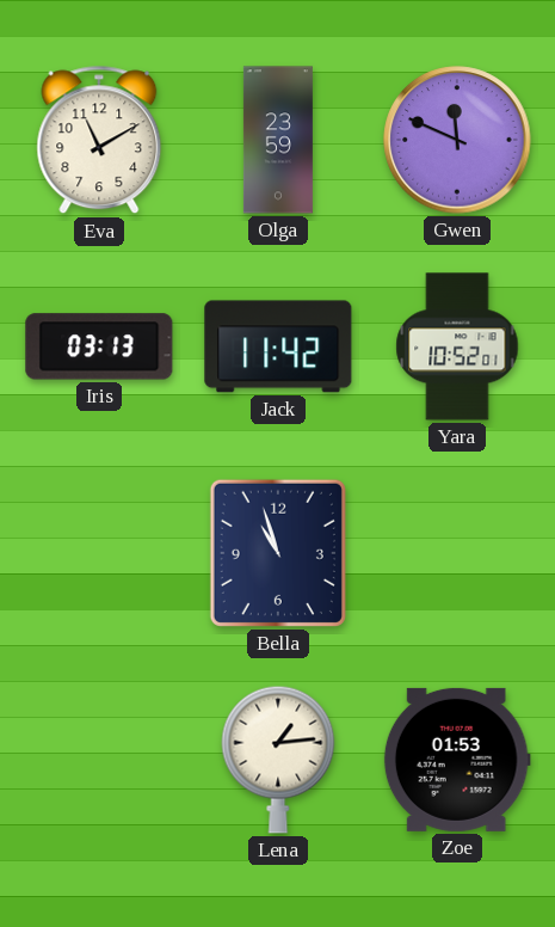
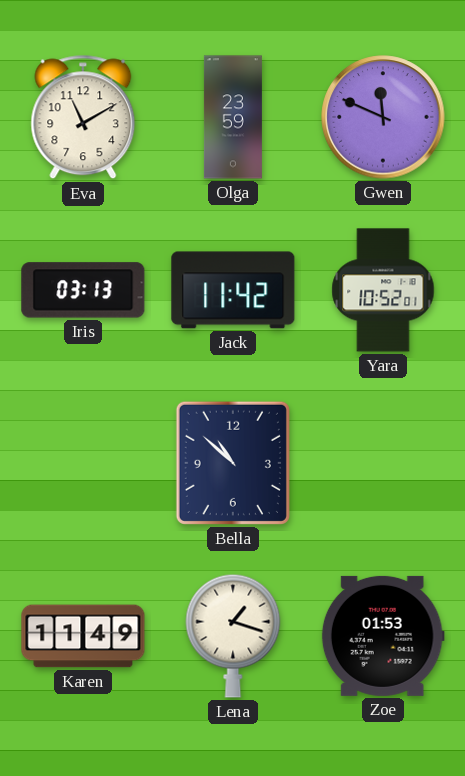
Bella: 10:57 -> 10:52 (233, 463)
Karen: none -> 11:49 (83, 636)
Lena: 1:14 -> 1:18 (233, 636)
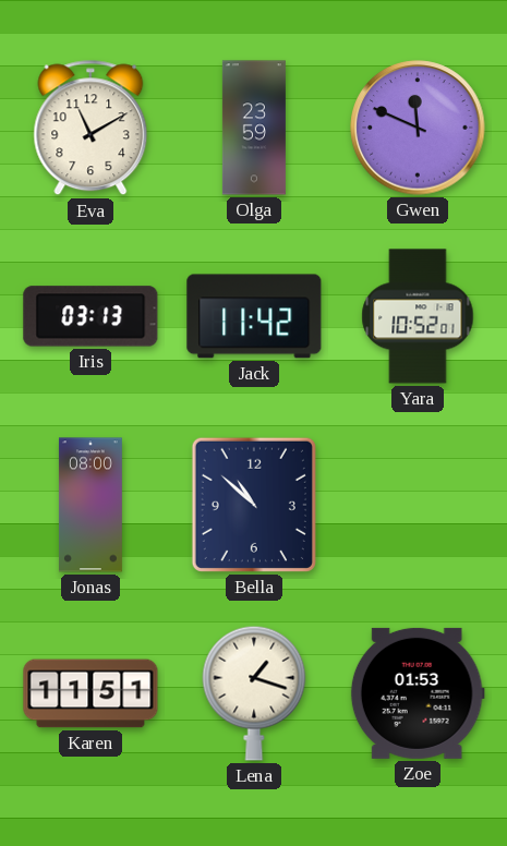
Jonas: none -> 08:00 (90, 505)
Karen: 11:49 -> 11:51 (90, 693)
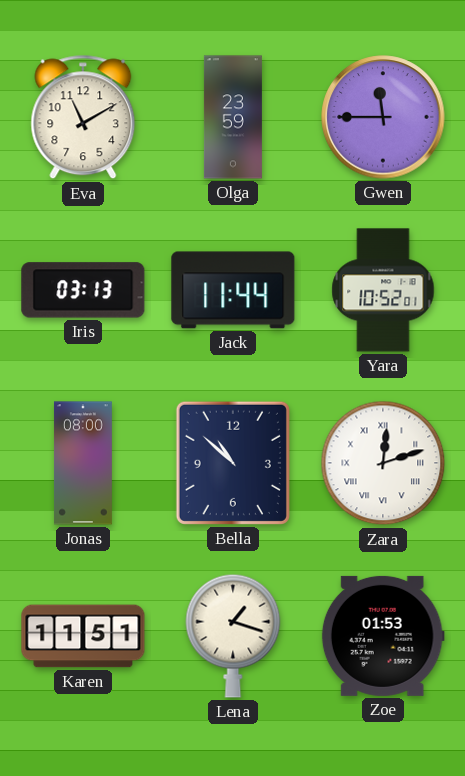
Gwen: 11:49 -> 11:45 (383, 117)
Jack: 11:42 -> 11:44 (233, 290)
Zara: none -> 12:12 (383, 463)
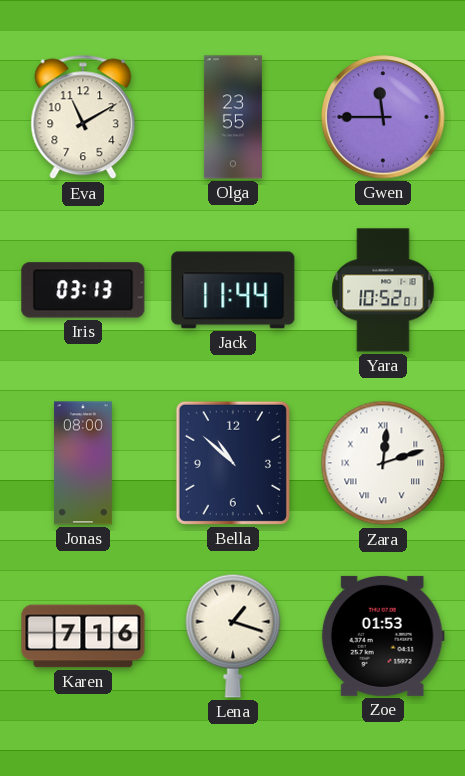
Olga: 23:59 -> 23:55 (233, 117)
Karen: 11:51 -> 7:16 (83, 636)
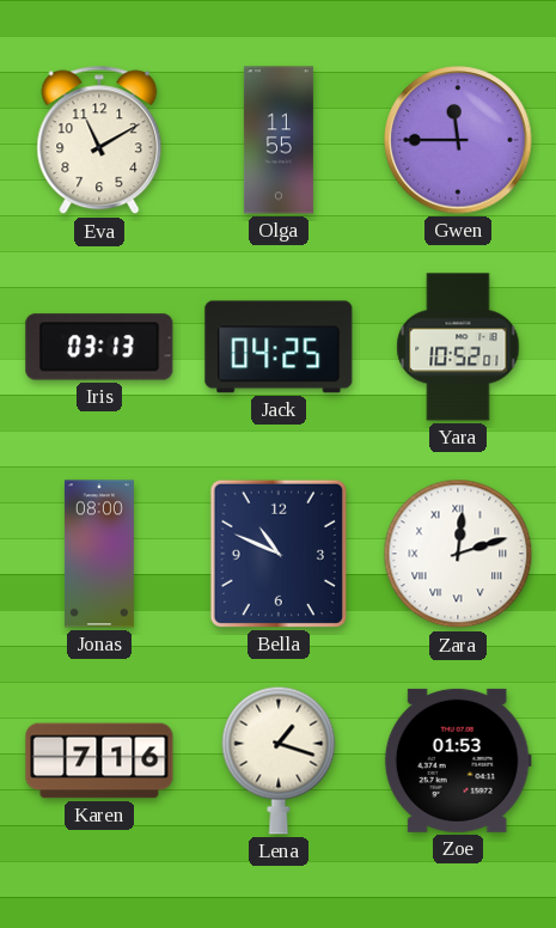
Olga: 23:55 -> 11:55 (279, 140)
Jack: 11:44 -> 04:25 (279, 347)
Bella: 10:52 -> 10:49 (279, 554)
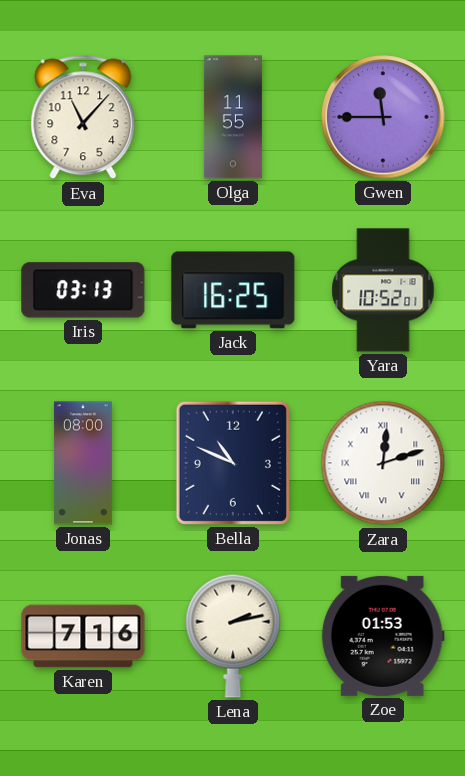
Eva: 11:10 -> 11:07 (83, 117)
Jack: 04:25 -> 16:25 (233, 290)
Lena: 1:18 -> 2:13 (233, 636)
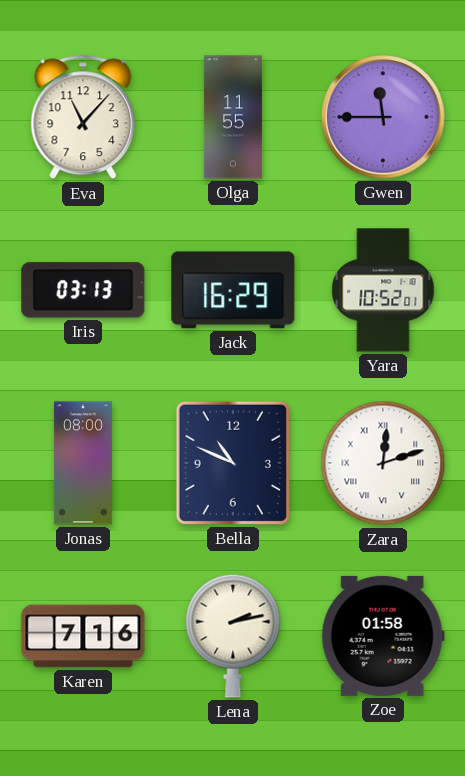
Jack: 16:25 -> 16:29 (233, 290)
Zoe: 01:53 -> 01:58 (383, 636)
